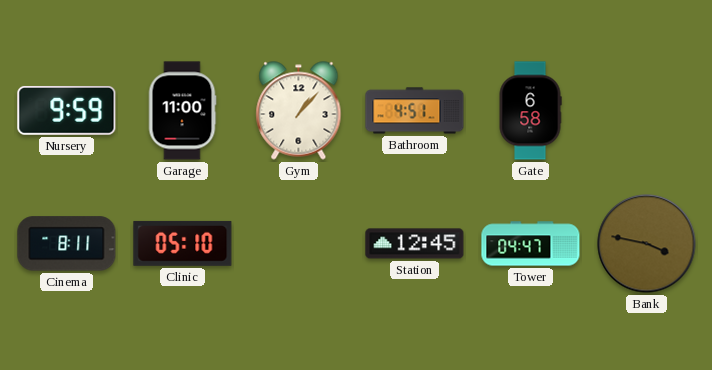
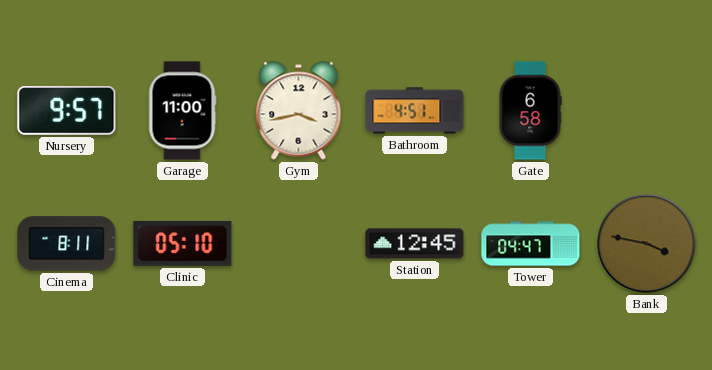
Nursery: 9:59 -> 9:57 (67, 110)
Gym: 1:07 -> 3:43 (299, 111)
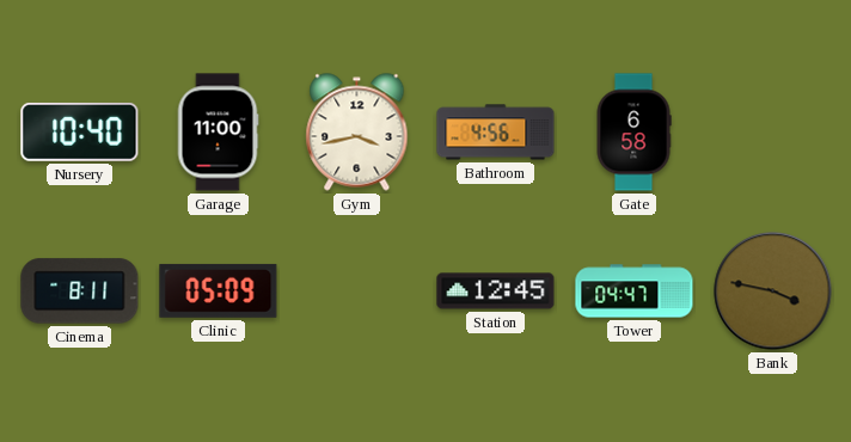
Nursery: 9:57 -> 10:40 (80, 131)
Bathroom: 4:51 -> 4:56 (496, 133)
Clinic: 05:10 -> 05:09 (219, 290)
